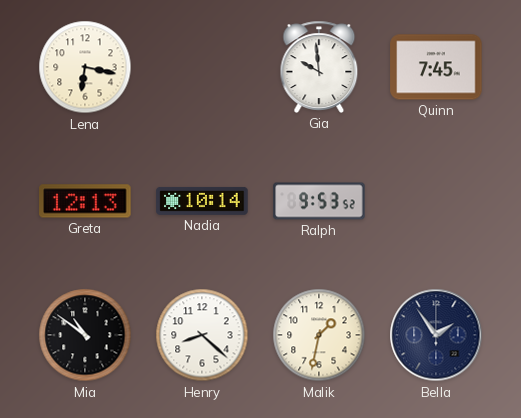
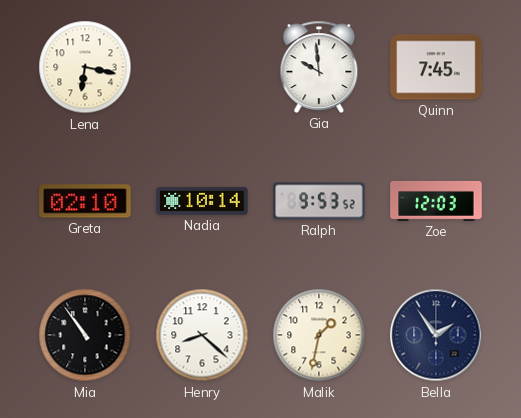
Greta: 12:13 -> 02:10 (85, 201)
Zoe: none -> 12:03 (436, 201)
Mia: 10:51 -> 10:54 (85, 335)
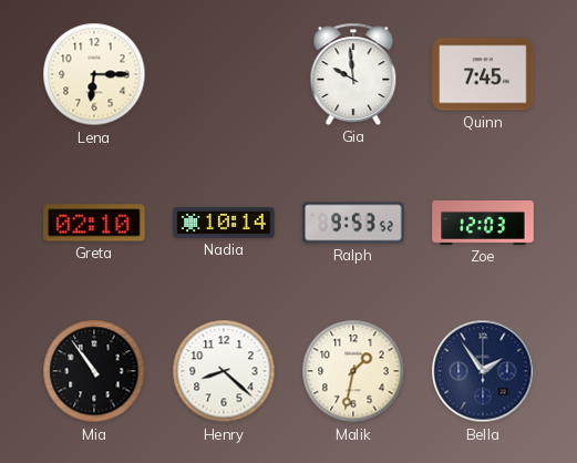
Lena: 6:17 -> 6:15 (94, 74)
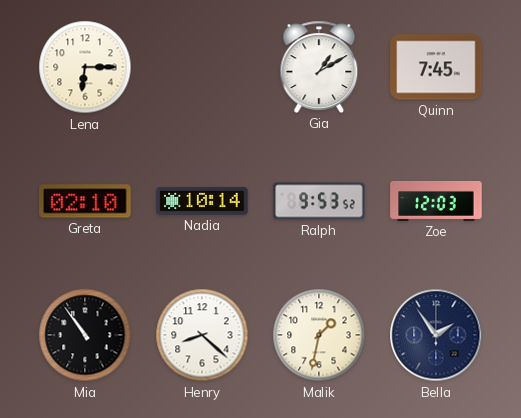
Gia: 9:59 -> 1:10 (319, 67)
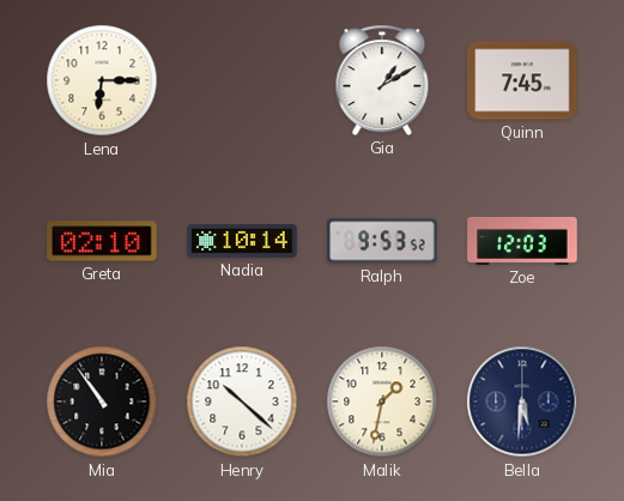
Henry: 8:22 -> 10:22 (242, 402)
Bella: 1:54 -> 5:31 (522, 402)
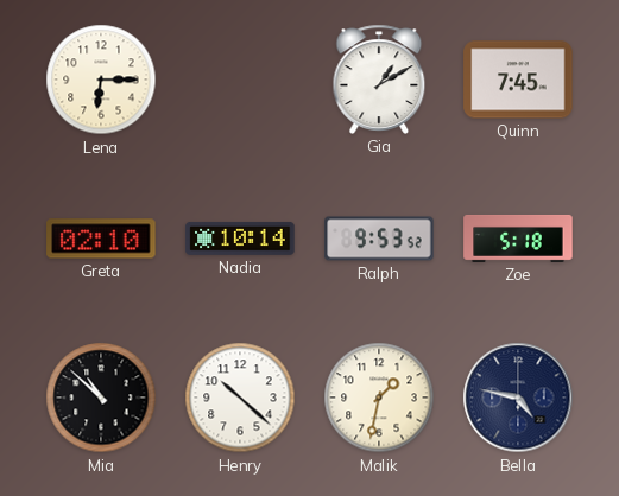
Zoe: 12:03 -> 5:18 (518, 239)
Mia: 10:54 -> 10:52 (101, 398)
Bella: 5:31 -> 4:47 (518, 398)
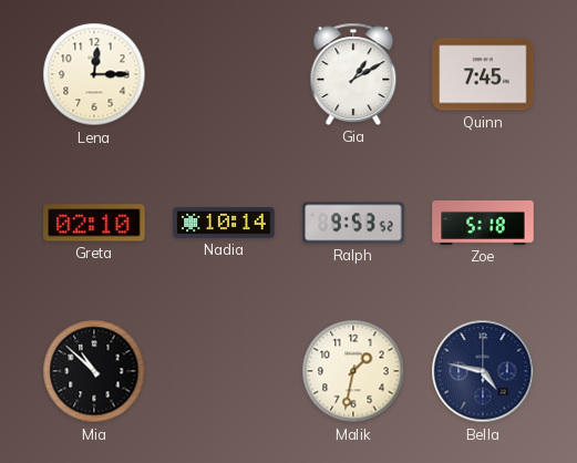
Lena: 6:15 -> 12:15 (94, 74)
Henry: 10:22 -> none (240, 398)
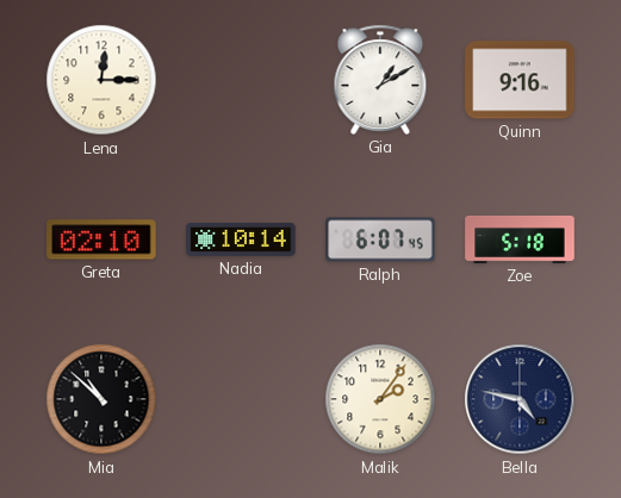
Quinn: 7:45 -> 9:16 (520, 80)
Ralph: 9:53 -> 6:07 (380, 239)
Malik: 1:32 -> 2:06 (380, 399)
